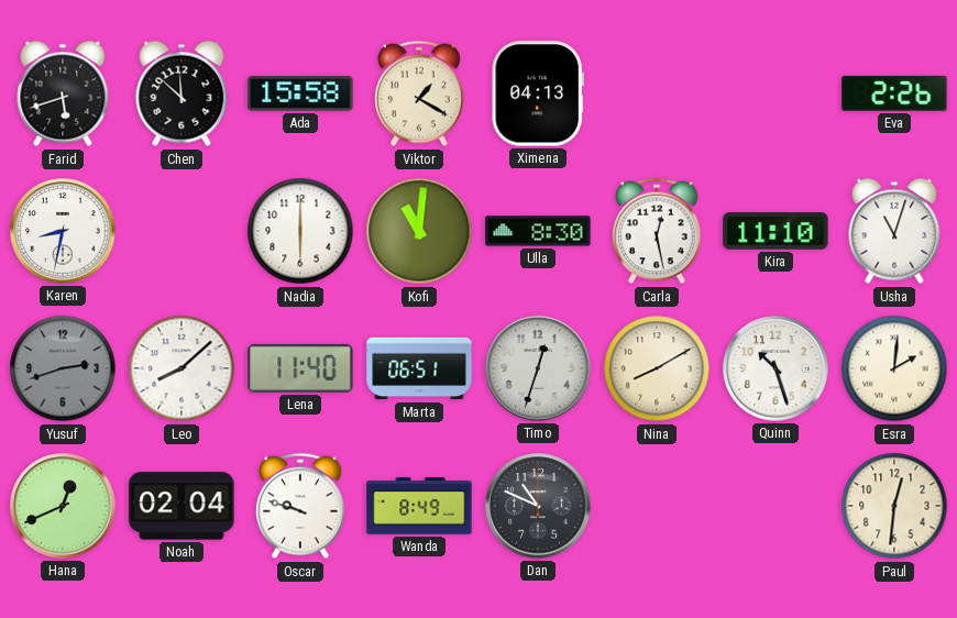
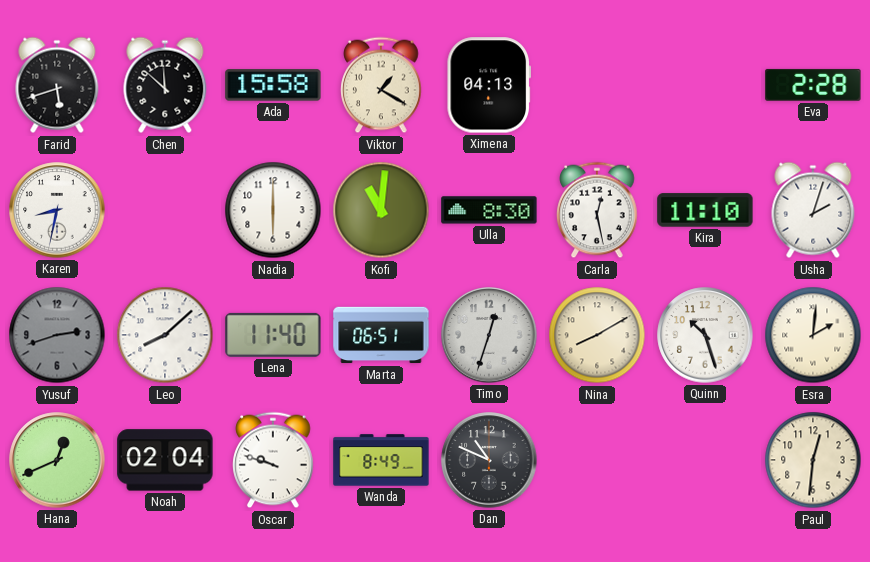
Eva: 2:26 -> 2:28 (813, 85)
Usha: 11:03 -> 2:03 (813, 210)
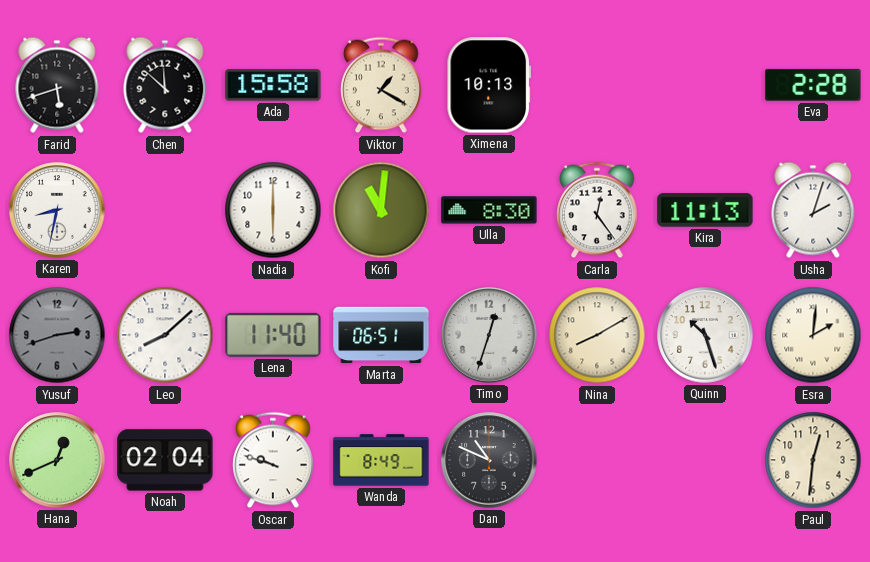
Ximena: 04:13 -> 10:13 (488, 85)
Carla: 12:28 -> 12:24 (597, 210)
Kira: 11:10 -> 11:13 (705, 210)
